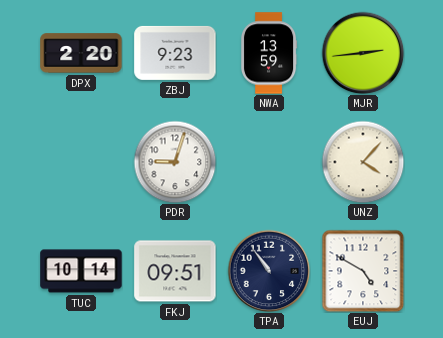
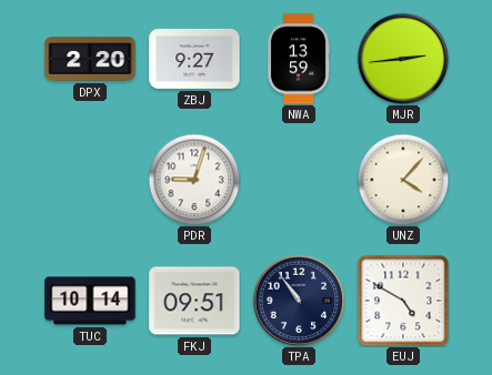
ZBJ: 9:23 -> 9:27 (194, 59)
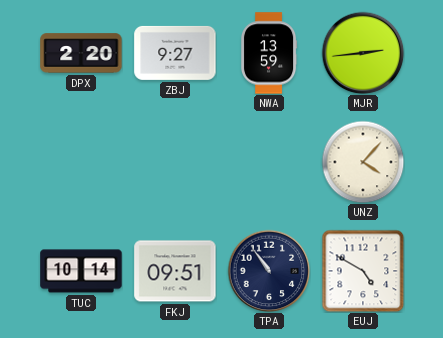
PDR: 9:03 -> none (194, 180)
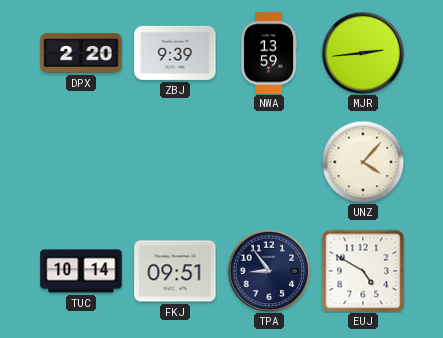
ZBJ: 9:27 -> 9:39 (175, 53)
TPA: 10:54 -> 8:54 (269, 271)
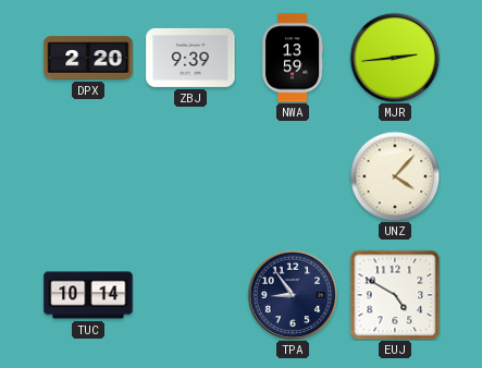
FKJ: 09:51 -> none (175, 271)
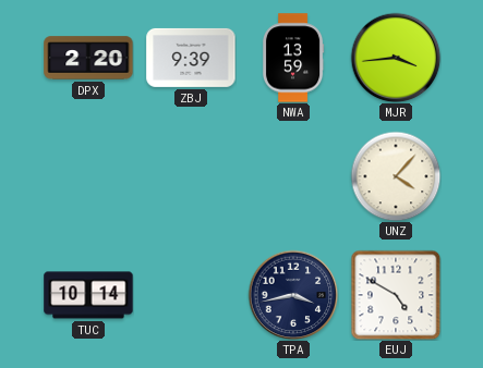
MJR: 2:44 -> 3:44 (396, 58)
TPA: 8:54 -> 3:43 (293, 295)
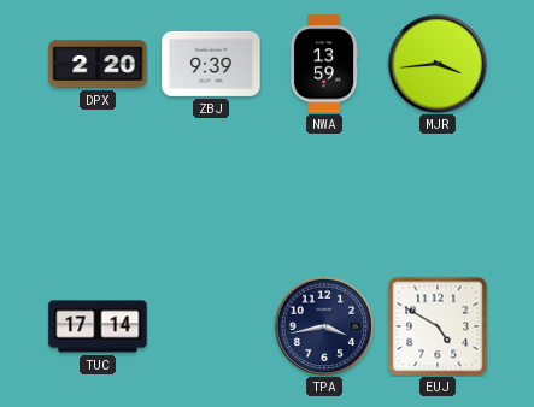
UNZ: 4:07 -> none (396, 176)
TUC: 10:14 -> 17:14 (98, 326)
